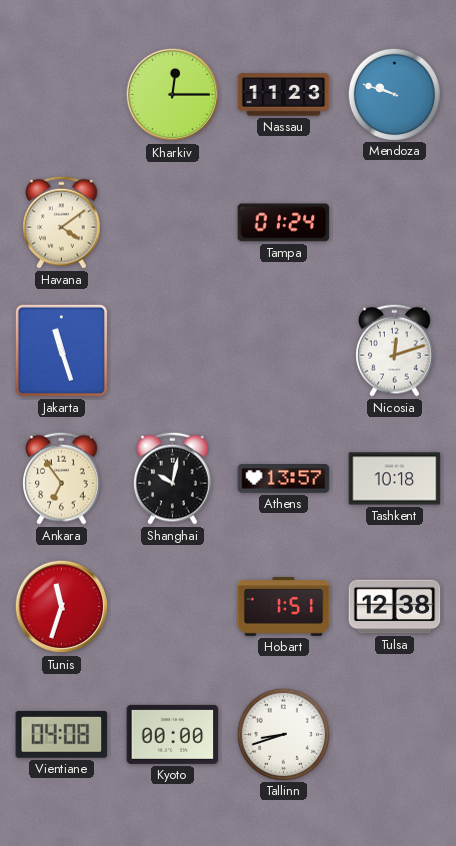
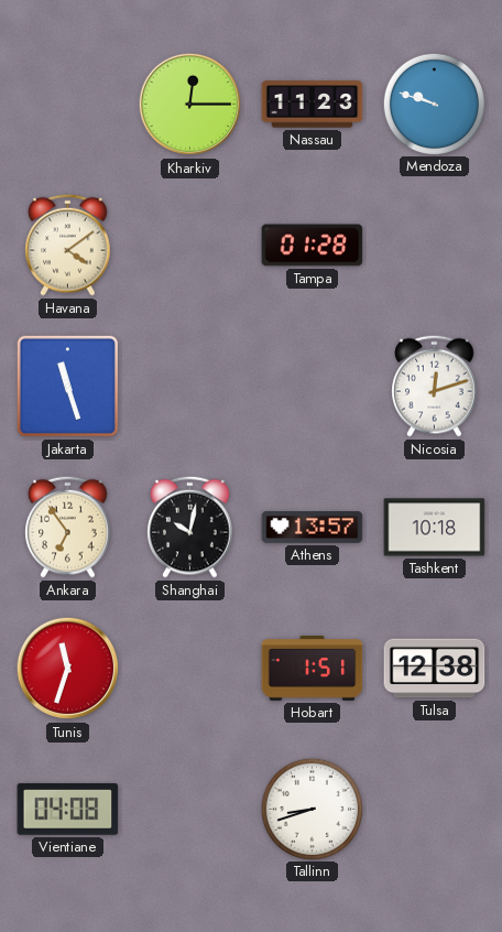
Tampa: 01:24 -> 01:28 (313, 246)
Kyoto: 00:00 -> none (173, 734)
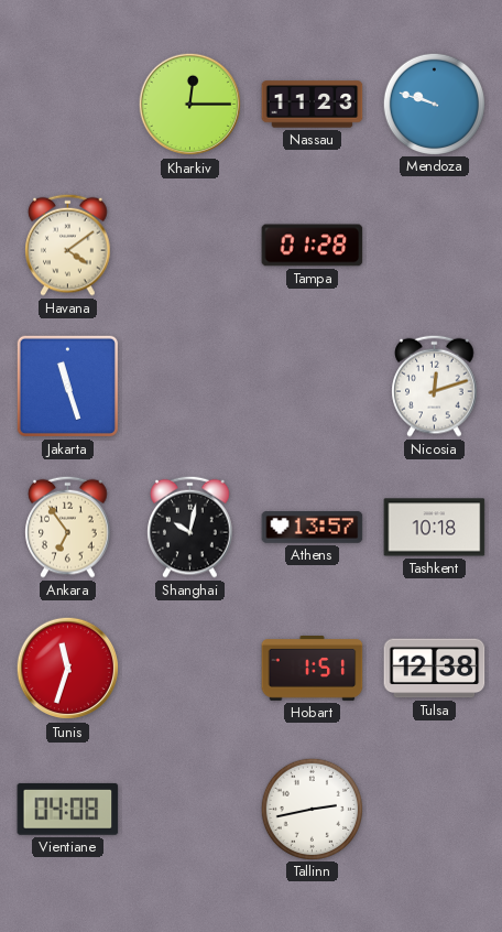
Tallinn: 8:42 -> 2:43 (312, 809)
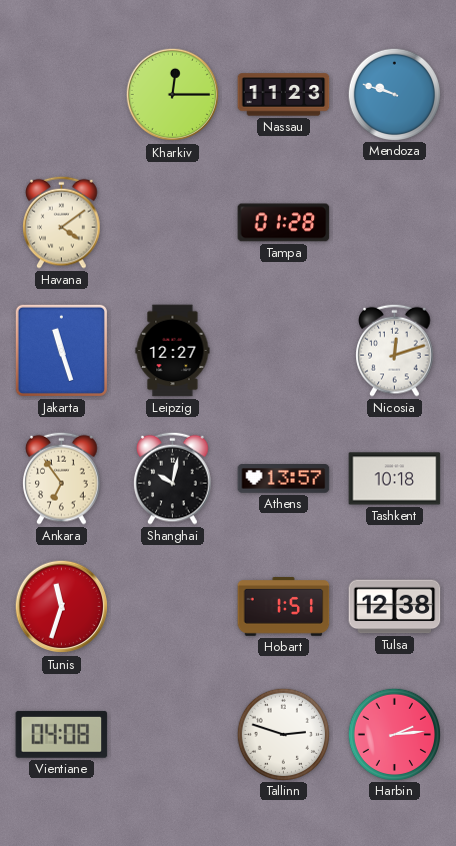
Leipzig: none -> 12:27 (173, 351)
Tallinn: 2:43 -> 2:48 (283, 734)
Harbin: none -> 2:14 (394, 734)
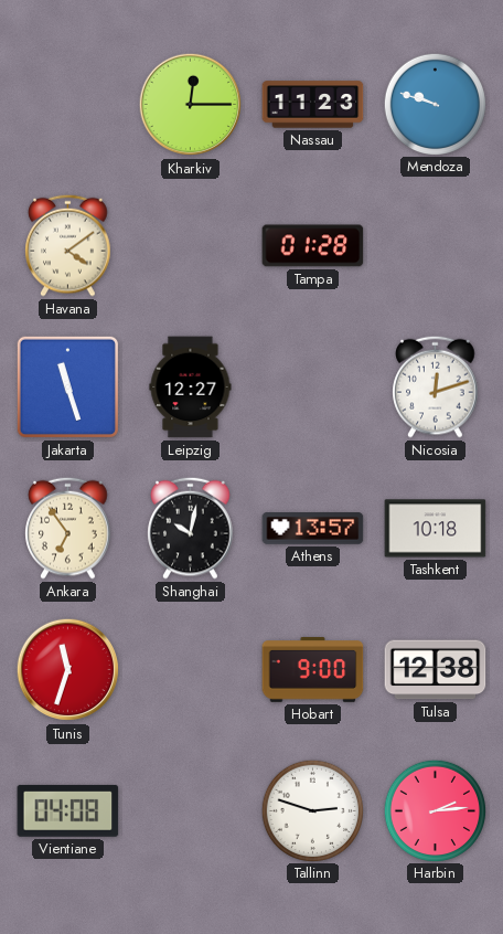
Hobart: 1:51 -> 9:00 (313, 670)
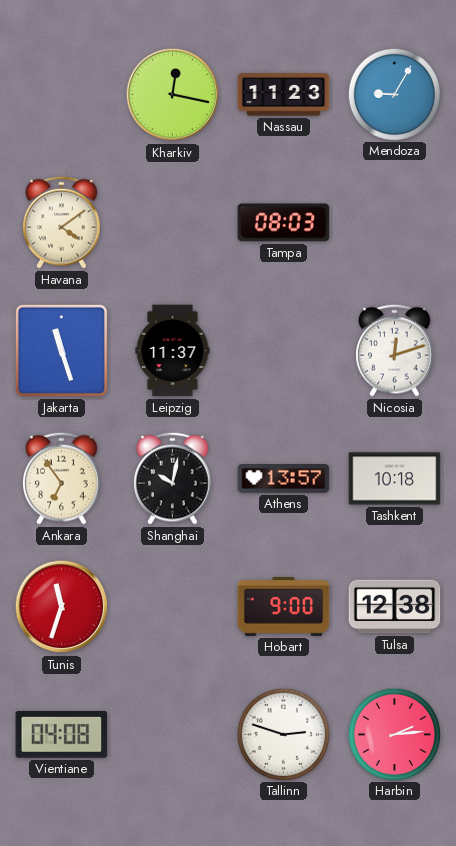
Kharkiv: 12:15 -> 12:17 (173, 95)
Mendoza: 9:48 -> 9:05 (394, 94)
Tampa: 01:28 -> 08:03 (284, 223)
Leipzig: 12:27 -> 11:37 (173, 351)
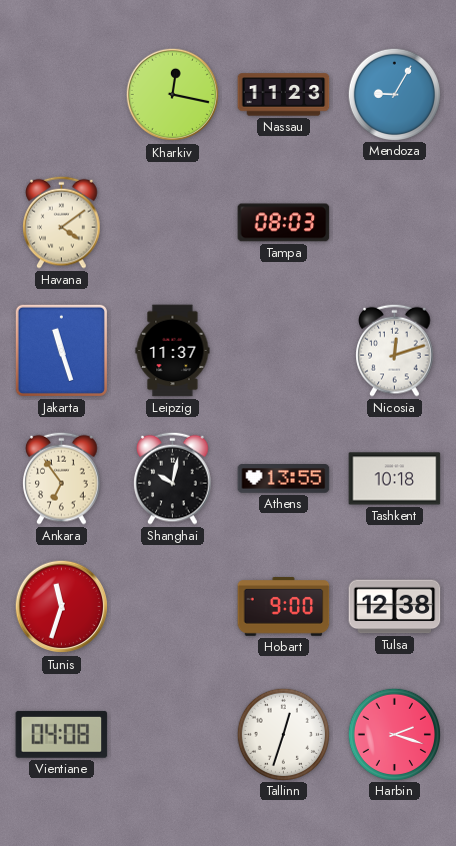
Athens: 13:57 -> 13:55 (284, 479)
Tallinn: 2:48 -> 12:33 (283, 734)
Harbin: 2:14 -> 2:18 (394, 734)
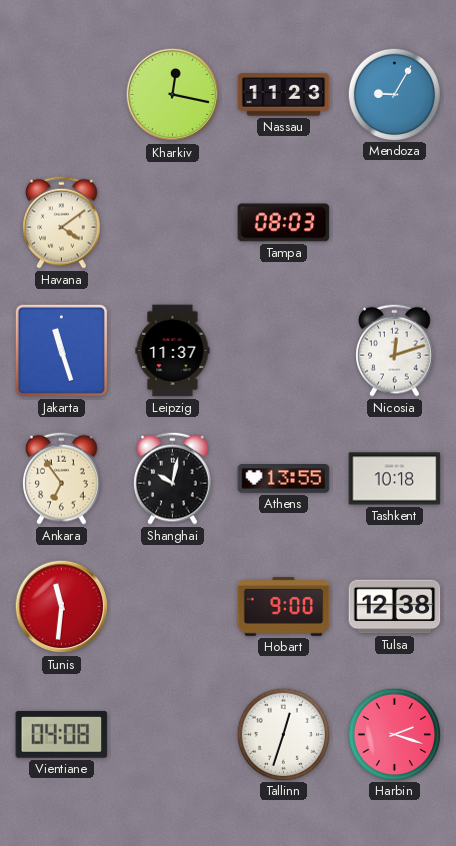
Tunis: 11:33 -> 11:31 (62, 607)
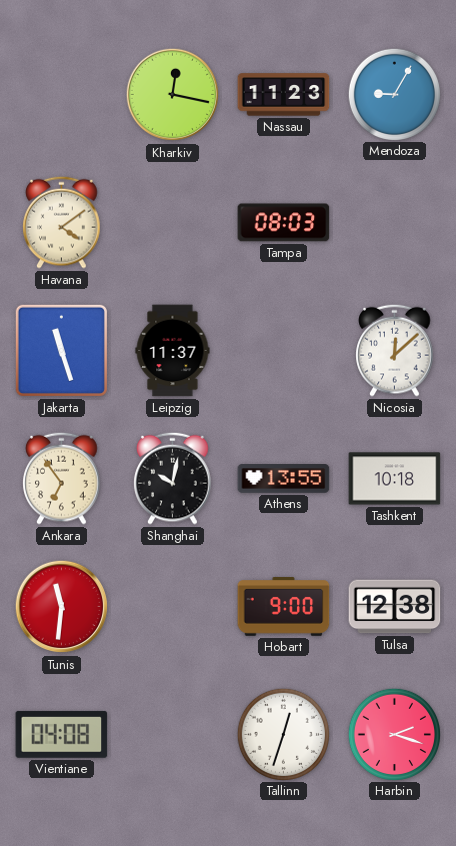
Nicosia: 12:12 -> 12:08 (395, 350)
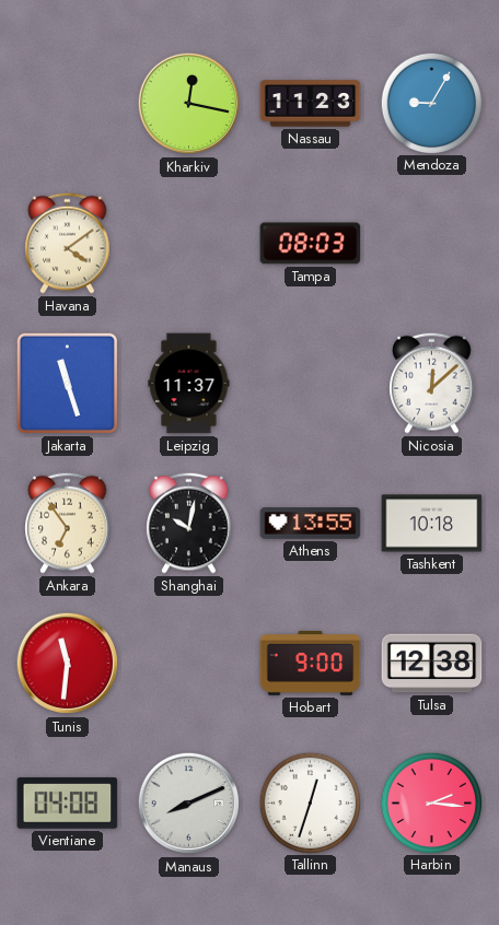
Manaus: none -> 8:11 (189, 804)
Harbin: 2:18 -> 2:16 (431, 803)
